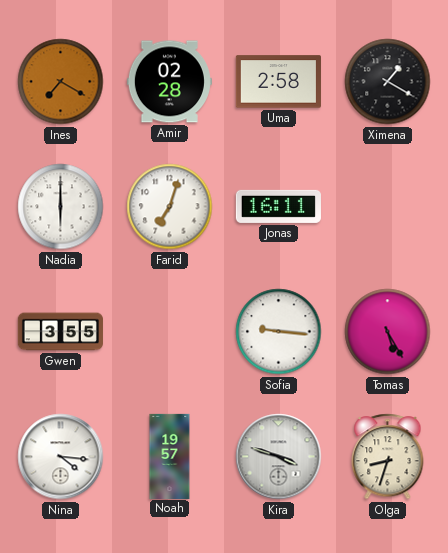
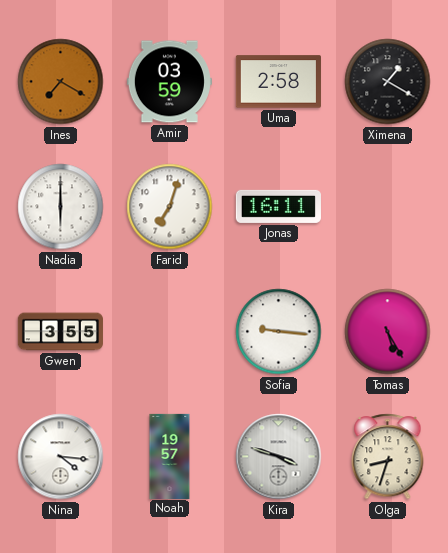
Amir: 02:28 -> 03:59 (169, 82)
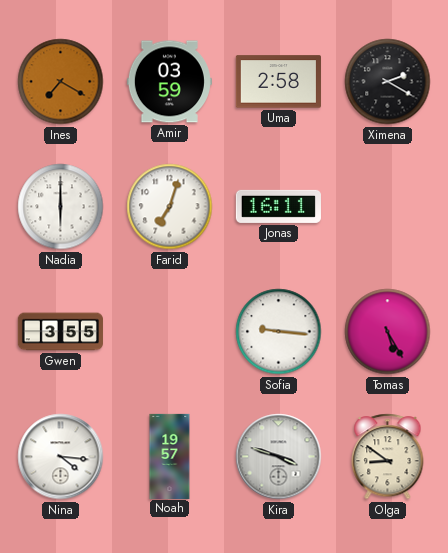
Ximena: 1:20 -> 2:20 (388, 82)
Olga: 8:33 -> 8:51 (388, 457)
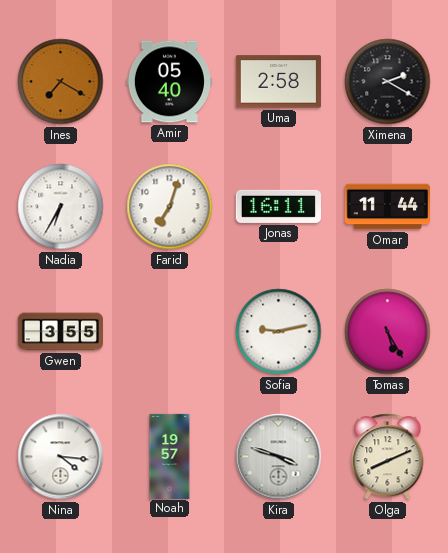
Amir: 03:59 -> 05:40 (169, 82)
Nadia: 6:00 -> 6:35 (61, 207)
Omar: none -> 11:44 (387, 207)
Sofia: 9:16 -> 9:13 (279, 332)
Olga: 8:51 -> 8:11 (388, 457)
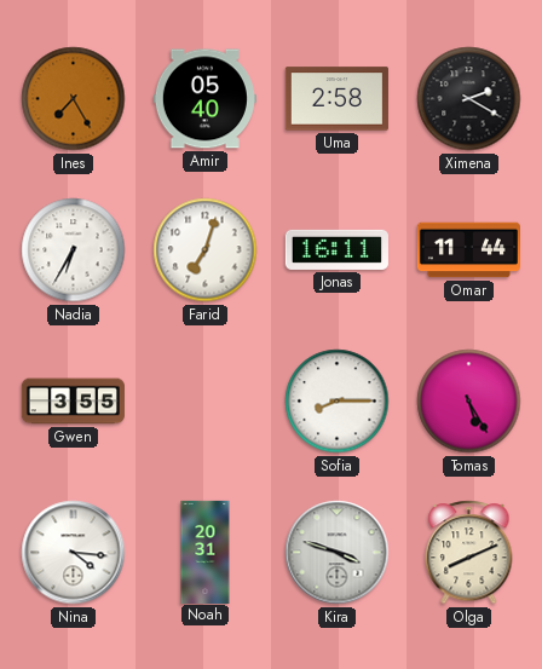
Ines: 7:20 -> 7:25 (74, 99)
Sofia: 9:13 -> 8:15 (338, 402)
Noah: 19:57 -> 20:31 (206, 552)
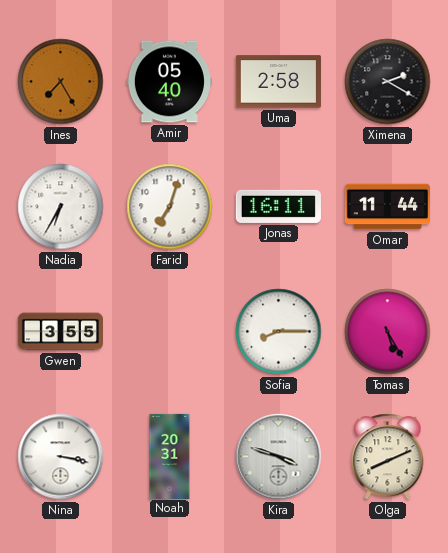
Nina: 4:16 -> 3:17 (61, 457)
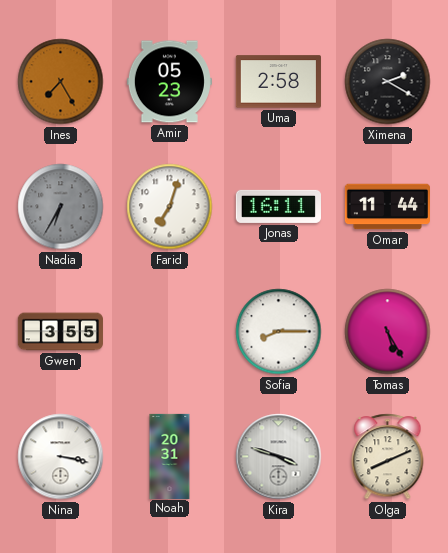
Amir: 05:40 -> 05:23 (169, 82)
Nadia dial: white -> grey (61, 207)
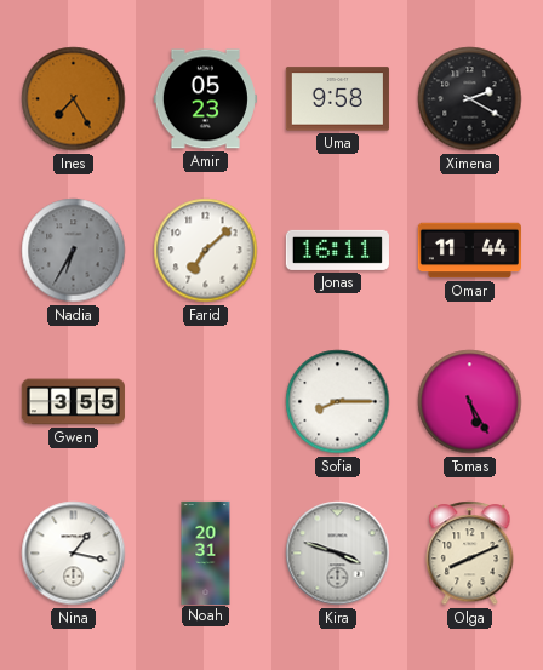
Uma: 2:58 -> 9:58 (337, 99)
Farid: 7:03 -> 7:08 (206, 251)
Nina: 3:17 -> 1:17 (74, 554)
